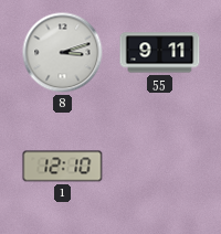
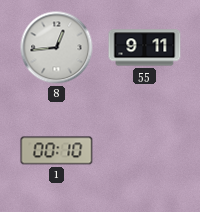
8: 3:12 -> 12:44 (57, 48)
1: 12:10 -> 00:10 (57, 151)
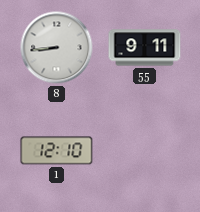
8: 12:44 -> 8:44 (57, 48)
1: 00:10 -> 12:10 (57, 151)
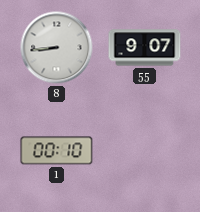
55: 9:11 -> 9:07 (145, 48)
1: 12:10 -> 00:10 (57, 151)
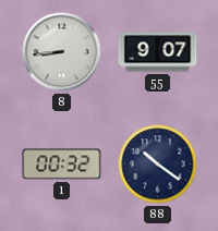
1: 00:10 -> 00:32 (62, 165)
88: none -> 10:21 (158, 165)
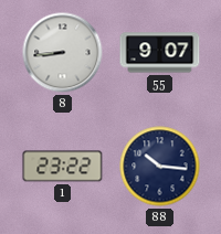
1: 00:32 -> 23:22 (63, 167)
88: 10:21 -> 10:16 (160, 167)
